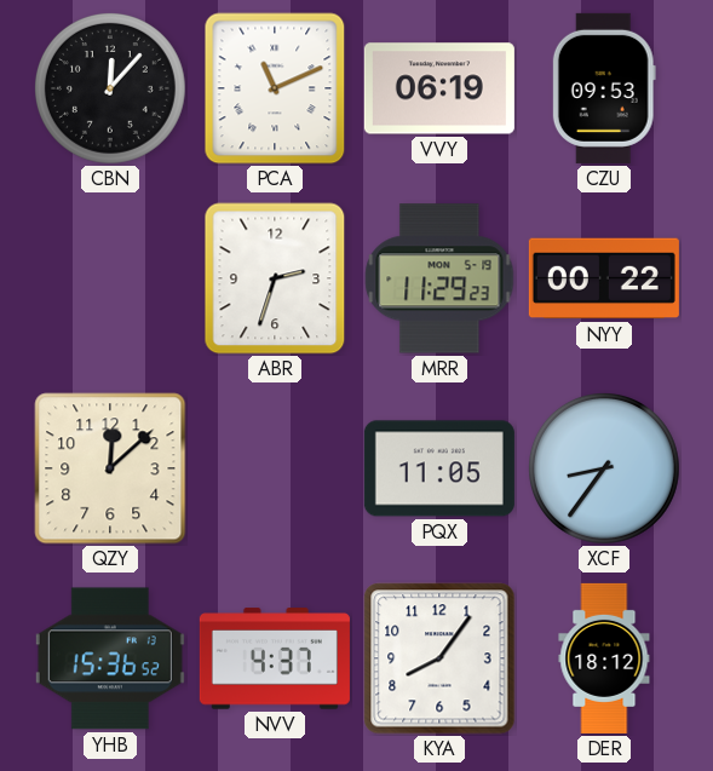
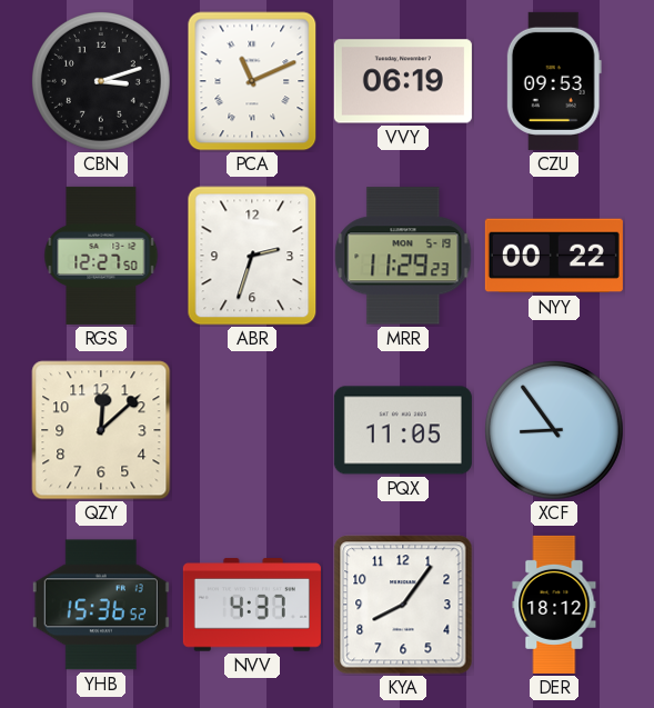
CBN: 12:07 -> 3:12 (101, 81)
RGS: none -> 12:27 (101, 256)
XCF: 8:36 -> 8:54 (554, 430)
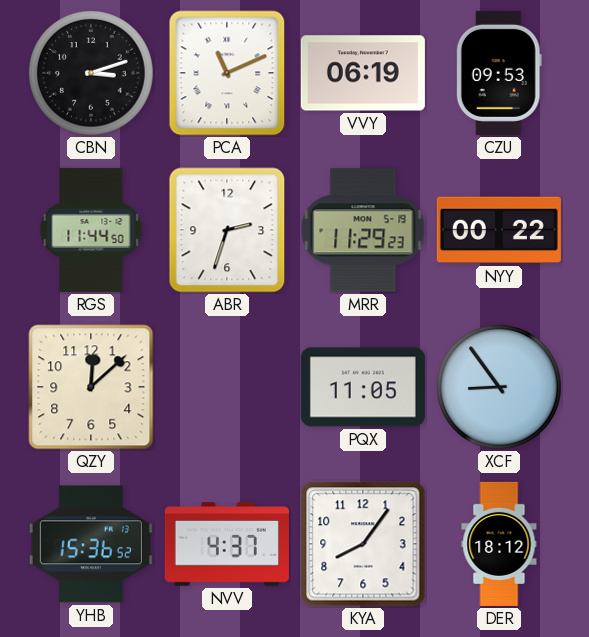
RGS: 12:27 -> 11:44 (91, 230)
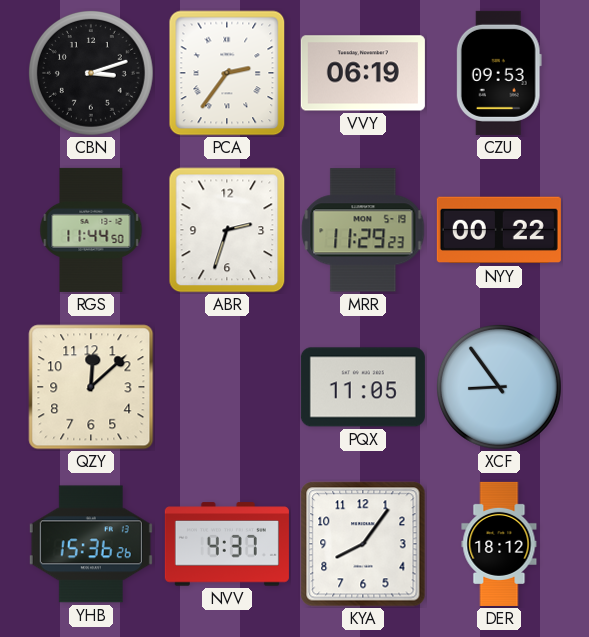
PCA: 11:11 -> 2:36 (227, 73)
YHB: 15:36:52 -> 15:36:26 (91, 544)
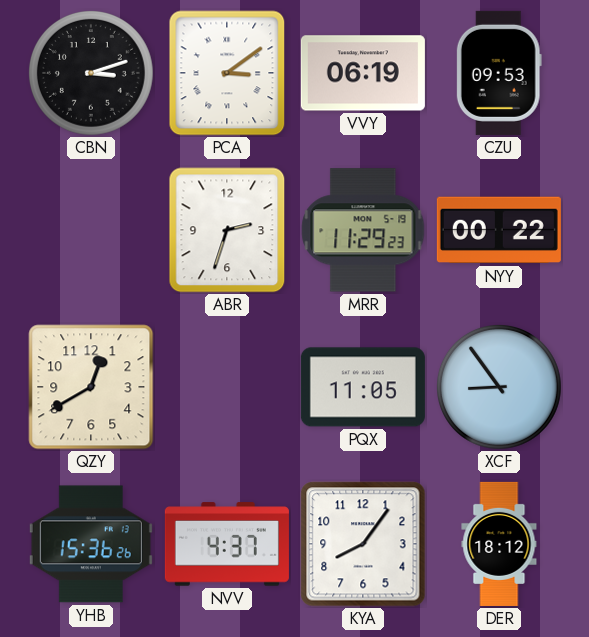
PCA: 2:36 -> 3:09 (227, 73)
RGS: 11:44 -> none (91, 230)
QZY: 12:08 -> 12:40 (91, 387)
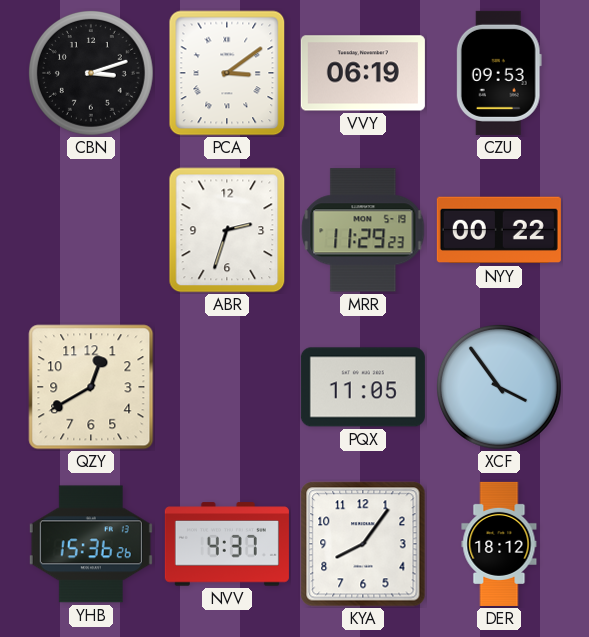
XCF: 8:54 -> 3:54 (499, 387)
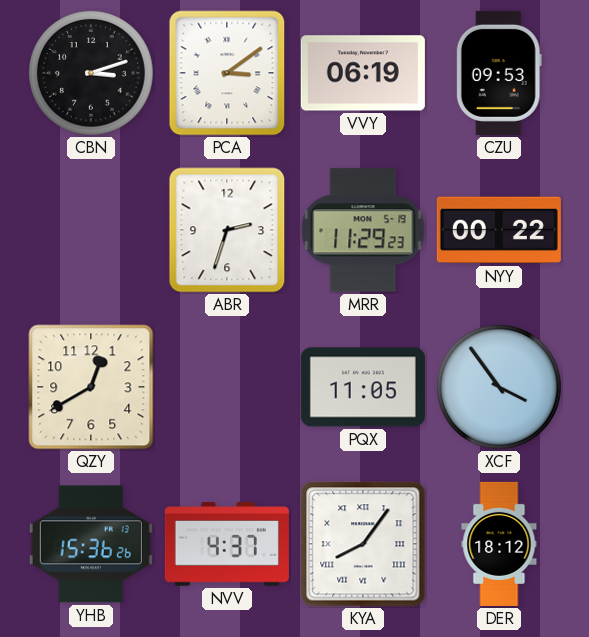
KYA numerals: Arabic -> Roman (363, 544)
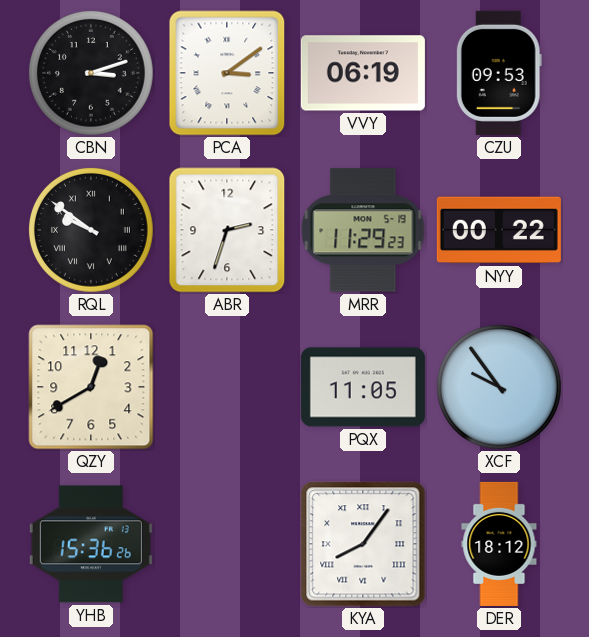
RQL: none -> 9:51 (91, 230)
XCF: 3:54 -> 9:54 (499, 387)
NVV: 4:37 -> none (227, 544)
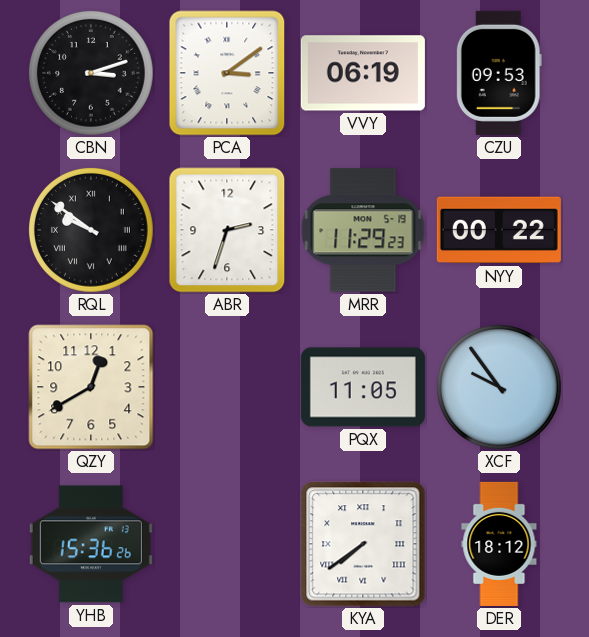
KYA: 8:06 -> 7:39 (363, 544)
